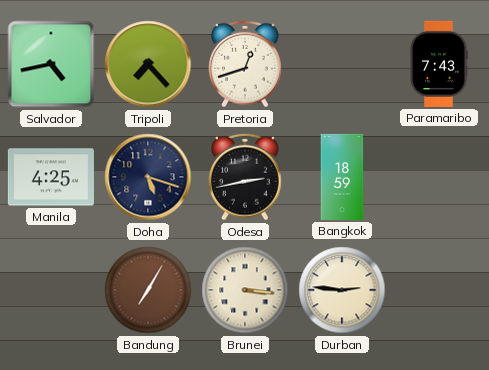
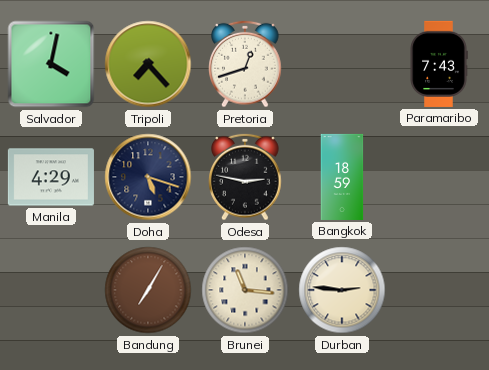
Salvador: 4:43 -> 4:02 (51, 64)
Manila: 4:25 -> 4:29 (51, 177)
Odesa: 2:43 -> 2:47 (245, 177)
Brunei: 3:16 -> 11:16 (245, 290)
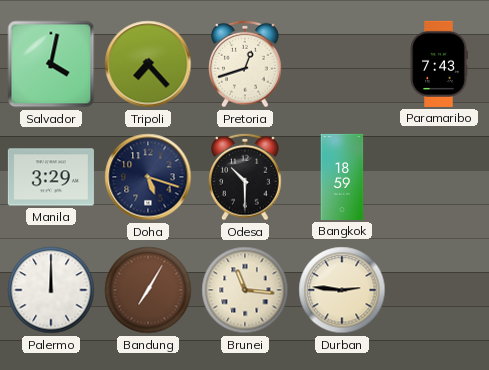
Manila: 4:29 -> 3:29 (51, 177)
Odesa: 2:47 -> 10:30 (245, 177)
Palermo: none -> 12:00 (51, 290)
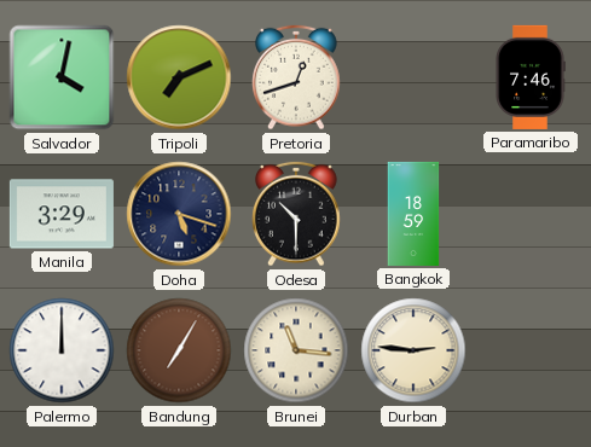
Tripoli: 7:23 -> 7:11 (179, 77)
Paramaribo: 7:43 -> 7:46 (531, 77)
